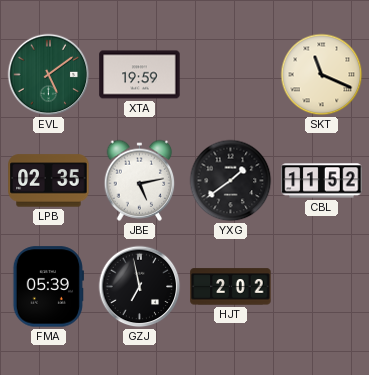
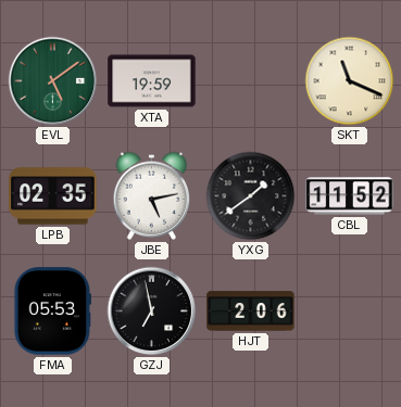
FMA: 05:39 -> 05:53 (52, 311)
HJT: 2:02 -> 2:06 (251, 311)
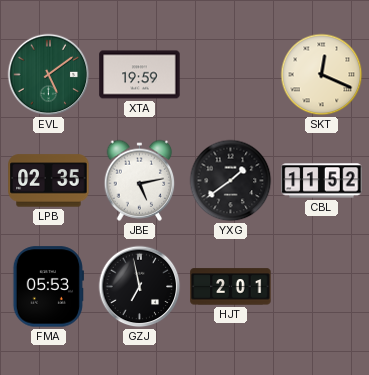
SKT: 11:19 -> 12:19 (322, 75)
HJT: 2:06 -> 2:01 (231, 287)
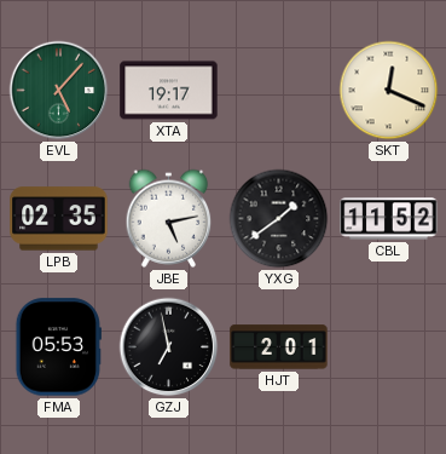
EVL: 5:09 -> 5:07 (59, 91)
XTA: 19:59 -> 19:17 (169, 91)
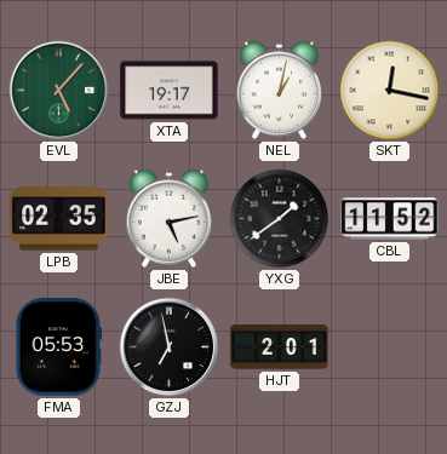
NEL: none -> 1:02 (280, 90)
SKT: 12:19 -> 12:17 (390, 91)
